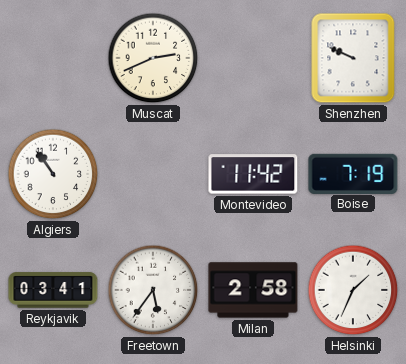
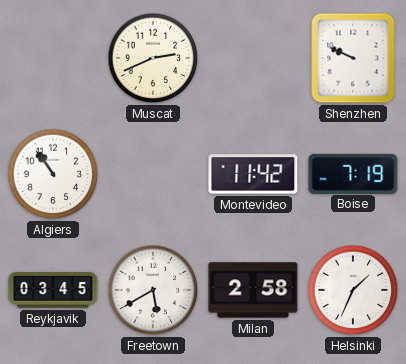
Reykjavik: 03:41 -> 03:45 (53, 290)
Freetown: 5:36 -> 5:40 (153, 290)
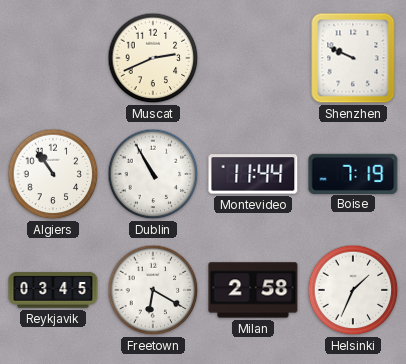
Dublin: none -> 10:55 (153, 174)
Montevideo: 11:42 -> 11:44 (253, 174)
Freetown: 5:40 -> 6:20 (153, 290)
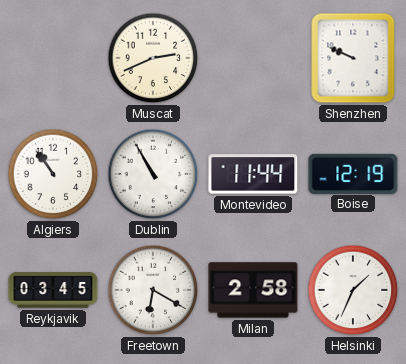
Boise: 7:19 -> 12:19 (353, 173)
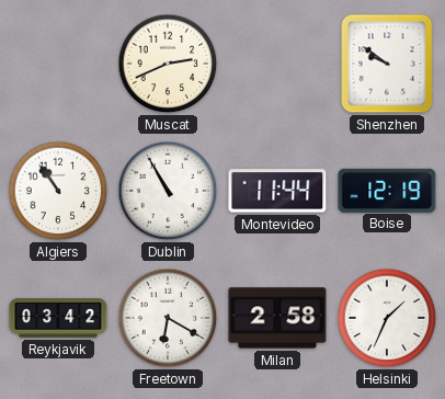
Shenzhen: 9:49 -> 9:51 (387, 64)
Reykjavik: 03:45 -> 03:42 (58, 318)
